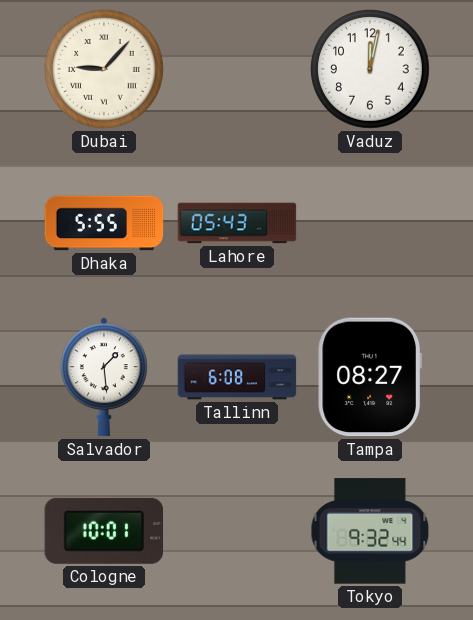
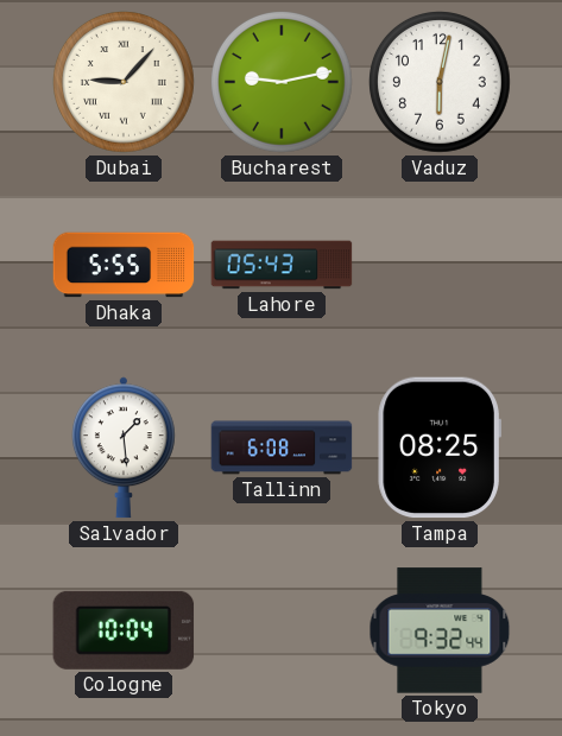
Bucharest: none -> 9:13 (283, 83)
Vaduz: 12:02 -> 6:02 (441, 83)
Tampa: 08:27 -> 08:25 (440, 448)
Cologne: 10:01 -> 10:04 (124, 630)
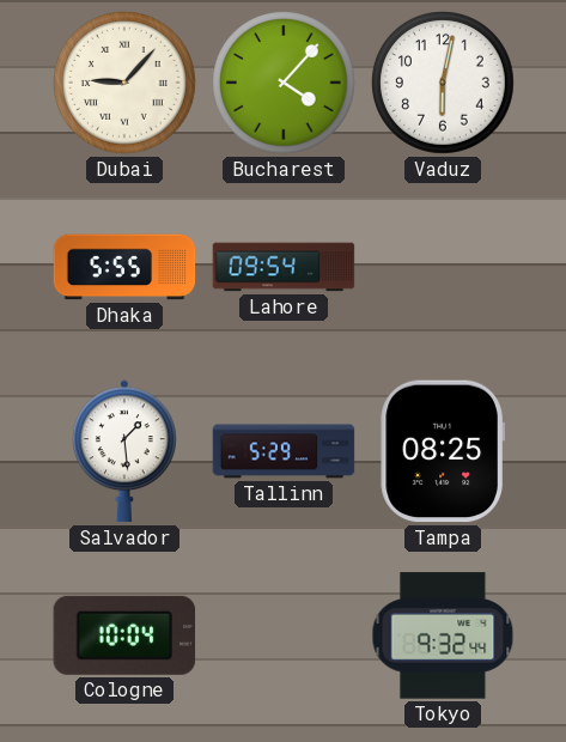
Bucharest: 9:13 -> 4:07 (285, 84)
Lahore: 05:43 -> 09:54 (284, 267)
Tallinn: 6:08 -> 5:29 (284, 451)
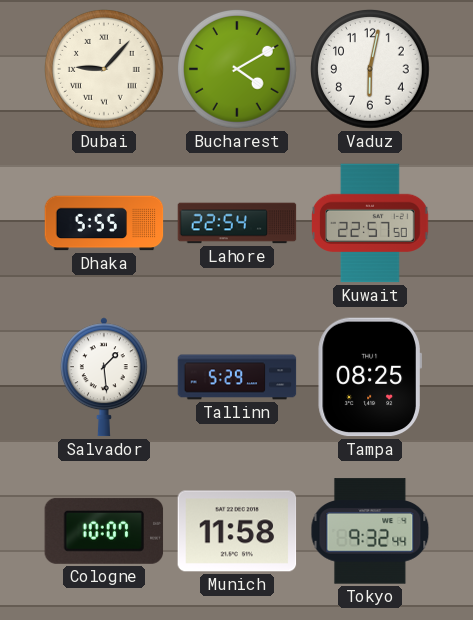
Bucharest: 4:07 -> 4:10 (238, 70)
Lahore: 09:54 -> 22:54 (237, 223)
Kuwait: none -> 22:57 (370, 223)
Cologne: 10:04 -> 10:07 (104, 531)
Munich: none -> 11:58 (237, 531)
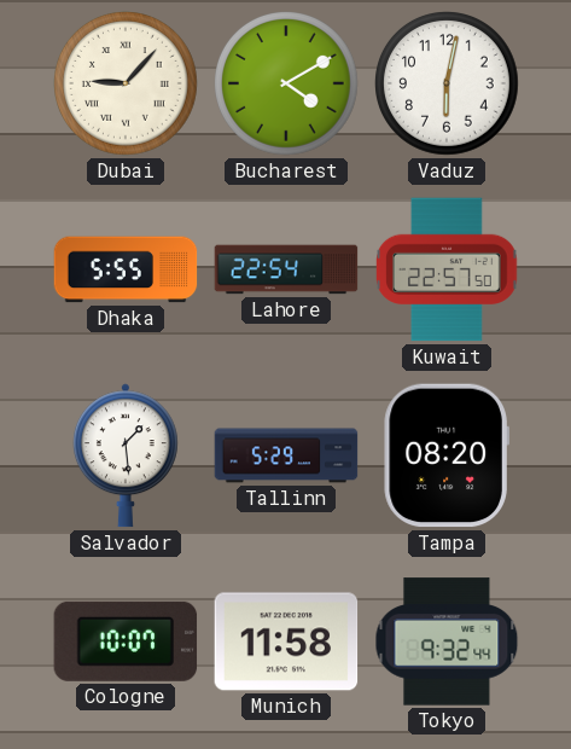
Tampa: 08:25 -> 08:20 (447, 455)
